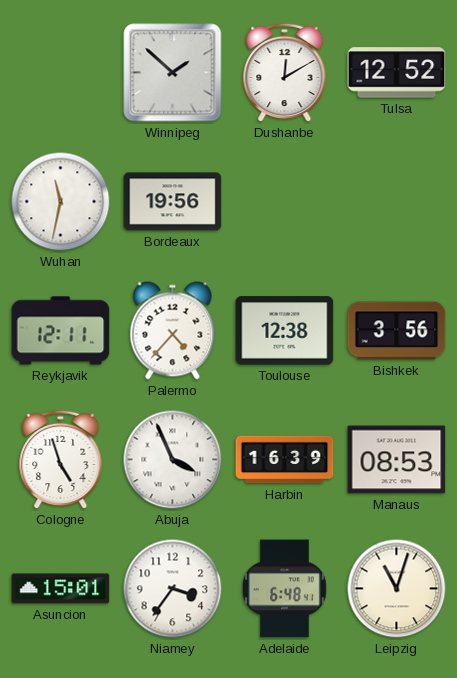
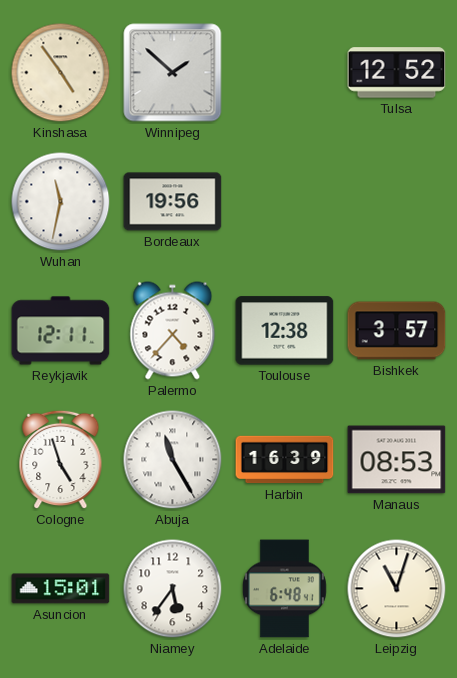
Kinshasa: none -> 4:54 (61, 73)
Dushanbe: 12:10 -> none (285, 73)
Bishkek: 3:56 -> 3:57 (397, 331)
Abuja: 3:56 -> 11:25 (173, 460)
Niamey: 3:36 -> 5:36 (173, 589)
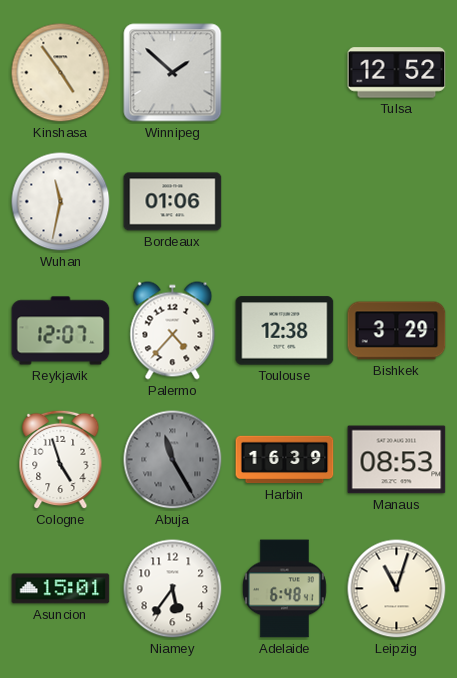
Bordeaux: 19:56 -> 01:06 (173, 202)
Reykjavik: 12:11 -> 12:07 (61, 331)
Bishkek: 3:57 -> 3:29 (397, 331)
Abuja dial: white -> grey (173, 460)
